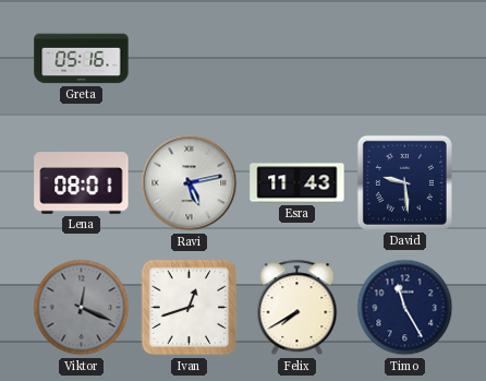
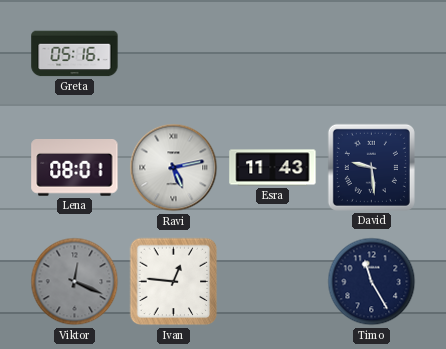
Ivan: 12:42 -> 12:46 (174, 282)
Felix: 7:40 -> none (297, 308)
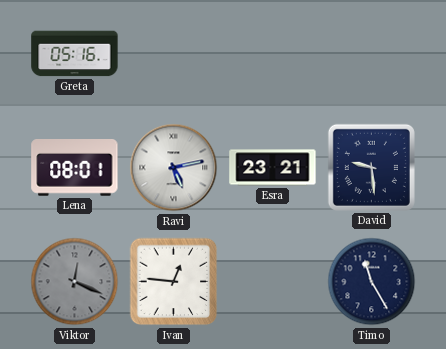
Esra: 11:43 -> 23:21 (273, 168)
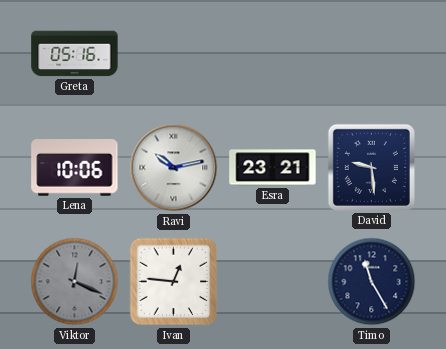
Lena: 08:01 -> 10:06 (75, 168)
Ravi: 5:13 -> 10:13 (174, 168)
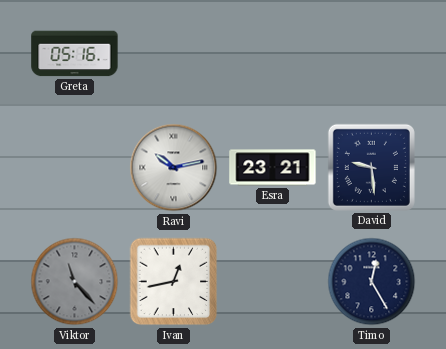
Lena: 10:06 -> none (75, 168)
Viktor: 12:19 -> 11:23 (75, 282)
Ivan: 12:46 -> 12:43 (174, 282)
Timo: 11:25 -> 12:25 (372, 282)
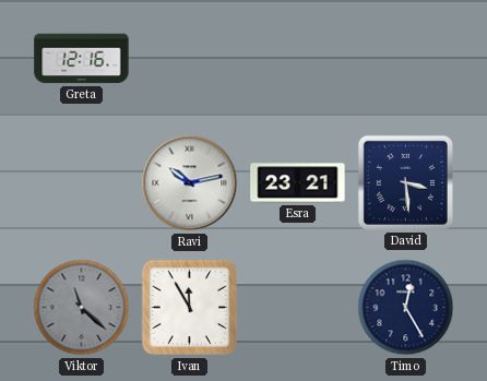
Greta: 05:16 -> 12:16 (82, 59)
David: 9:29 -> 3:29 (405, 182)
Viktor: 11:23 -> 11:22 (82, 308)
Ivan: 12:43 -> 11:55 (190, 308)
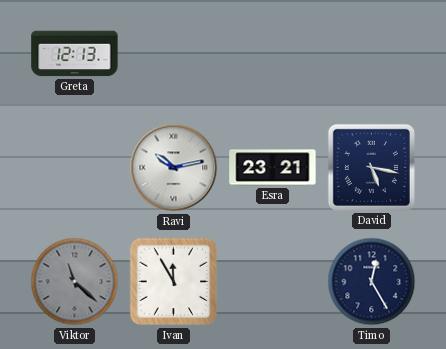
Greta: 12:16 -> 12:13 (75, 54)
David: 3:29 -> 5:17 (371, 167)
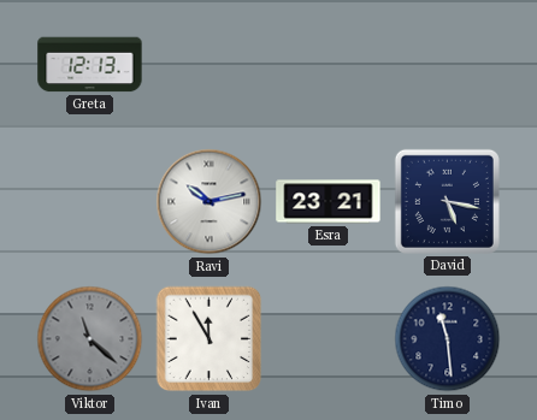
Timo: 12:25 -> 11:29 (448, 339)
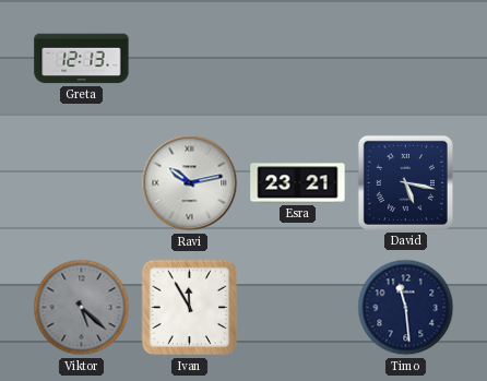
Viktor: 11:22 -> 5:22 (82, 308)
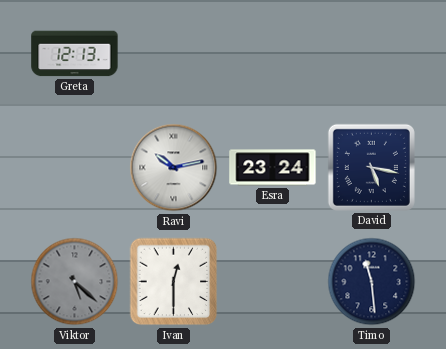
Esra: 23:21 -> 23:24 (273, 168)
Ivan: 11:55 -> 12:30 (174, 282)
